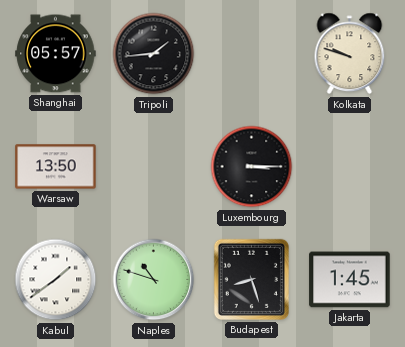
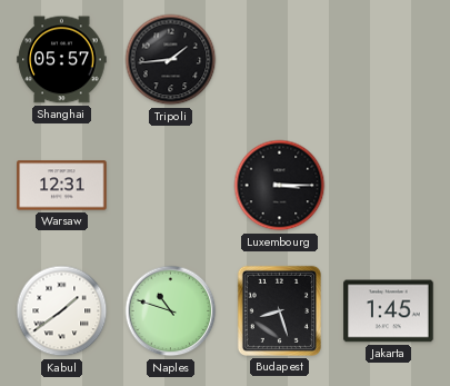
Kolkata: 9:48 -> none (350, 54)
Warsaw: 13:50 -> 12:31 (62, 186)
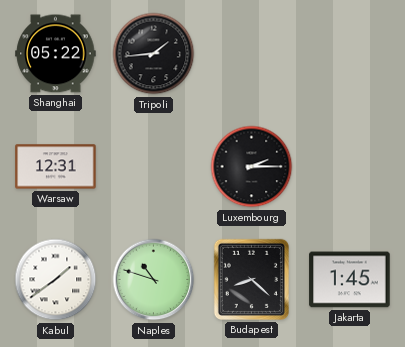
Shanghai: 05:57 -> 05:22 (56, 54)
Luxembourg: 3:15 -> 2:15 (252, 167)
Budapest: 8:27 -> 8:22 (251, 279)
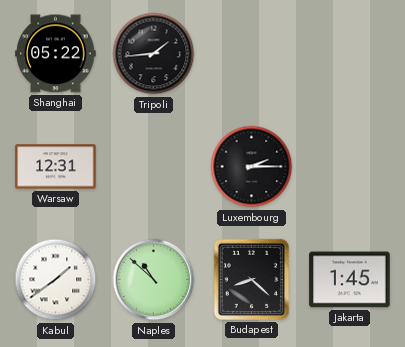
Naples: 10:48 -> 10:52 (154, 280)
